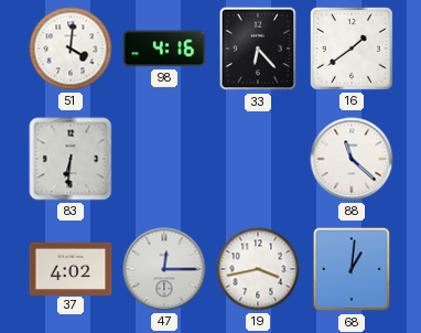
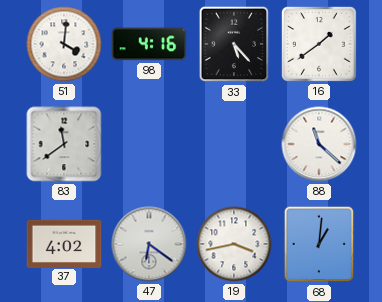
33: 6:23 -> 5:23 (234, 44)
83: 6:31 -> 11:39 (64, 144)
47: 12:15 -> 6:21 (149, 244)
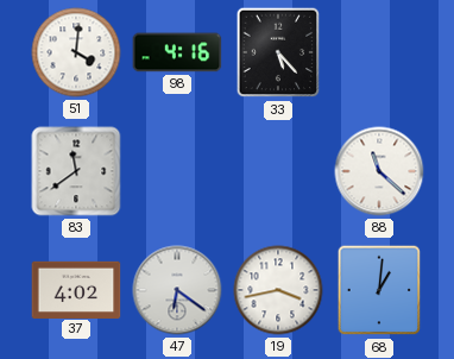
16: 1:39 -> none (319, 44)
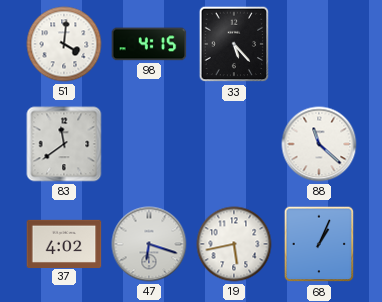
98: 4:16 -> 4:15 (149, 44)
47: 6:21 -> 6:18 (149, 244)
19: 3:43 -> 5:43 (234, 244)
68: 1:01 -> 1:04 (319, 244)
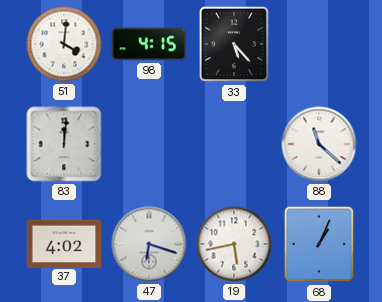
83: 11:39 -> 12:01 (64, 144)
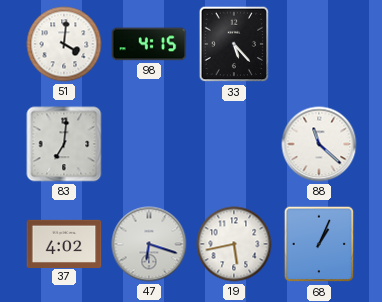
83: 12:01 -> 7:01 (64, 144)
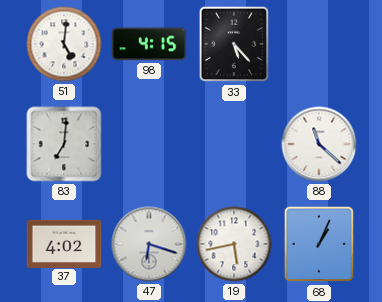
51: 4:01 -> 5:01 (64, 44)
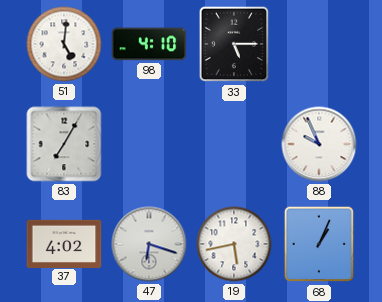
98: 4:15 -> 4:10 (149, 44)
33: 5:23 -> 5:15 (234, 44)
83: 7:01 -> 7:05 (64, 144)
88: 11:22 -> 9:56 (319, 144)
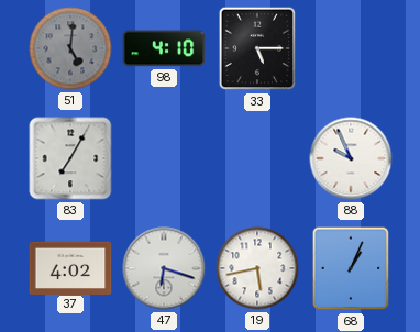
51 dial: white -> grey (70, 48)
